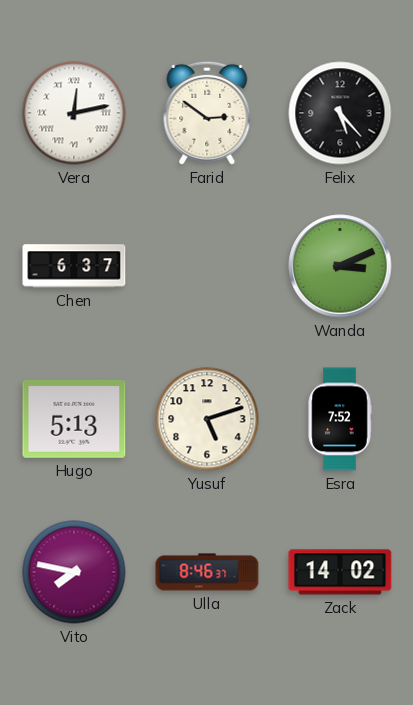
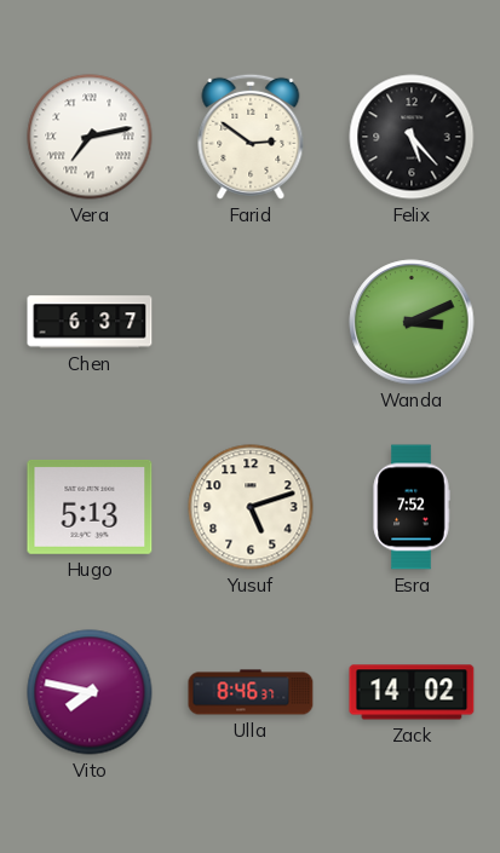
Vera: 12:13 -> 7:13 (90, 137)
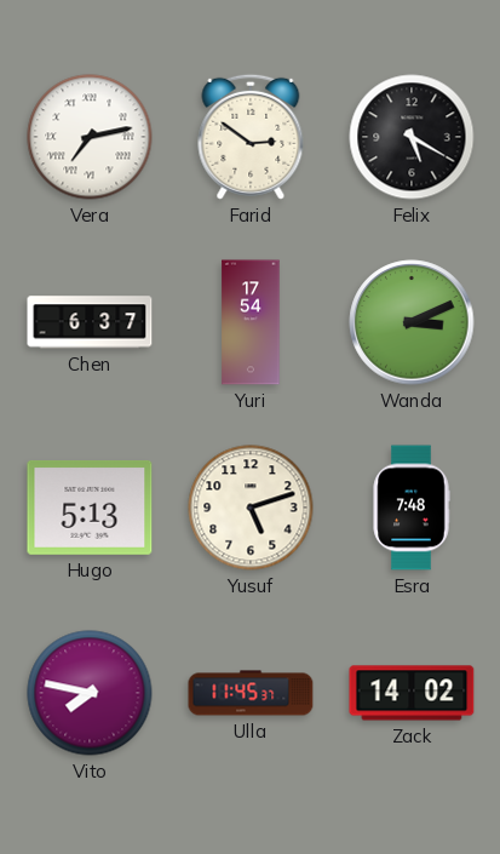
Felix: 5:23 -> 5:20 (412, 137)
Yuri: none -> 17:54 (251, 322)
Esra: 7:52 -> 7:48 (412, 508)
Ulla: 8:46 -> 11:45 (251, 693)
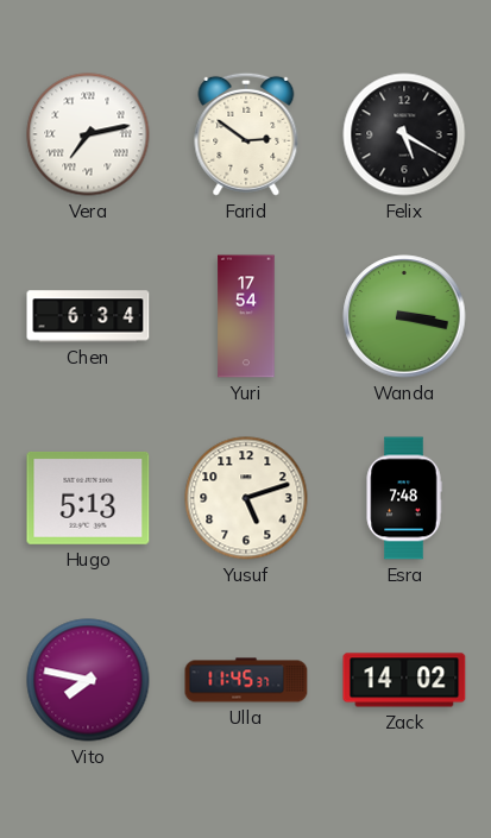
Chen: 6:37 -> 6:34 (88, 316)
Wanda: 3:11 -> 3:17 (404, 316)
